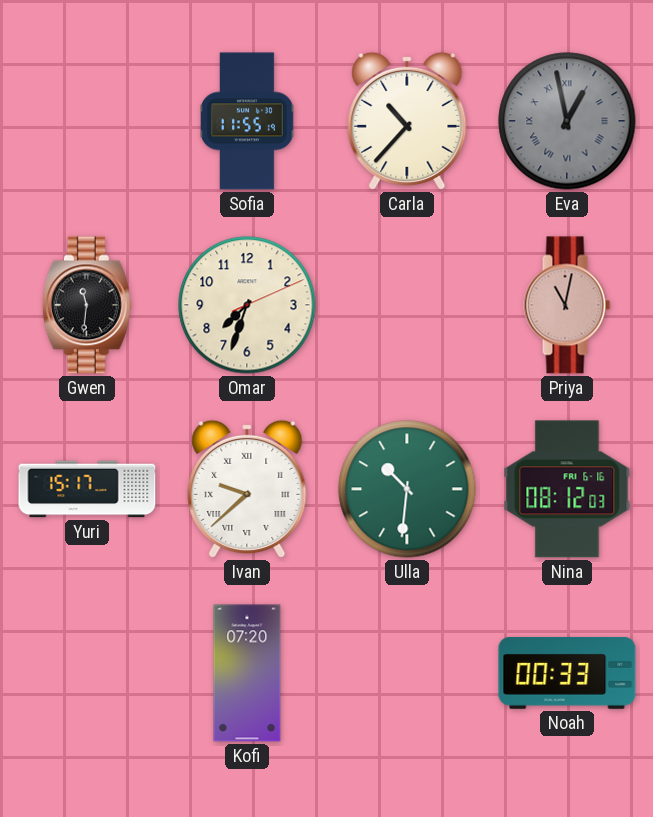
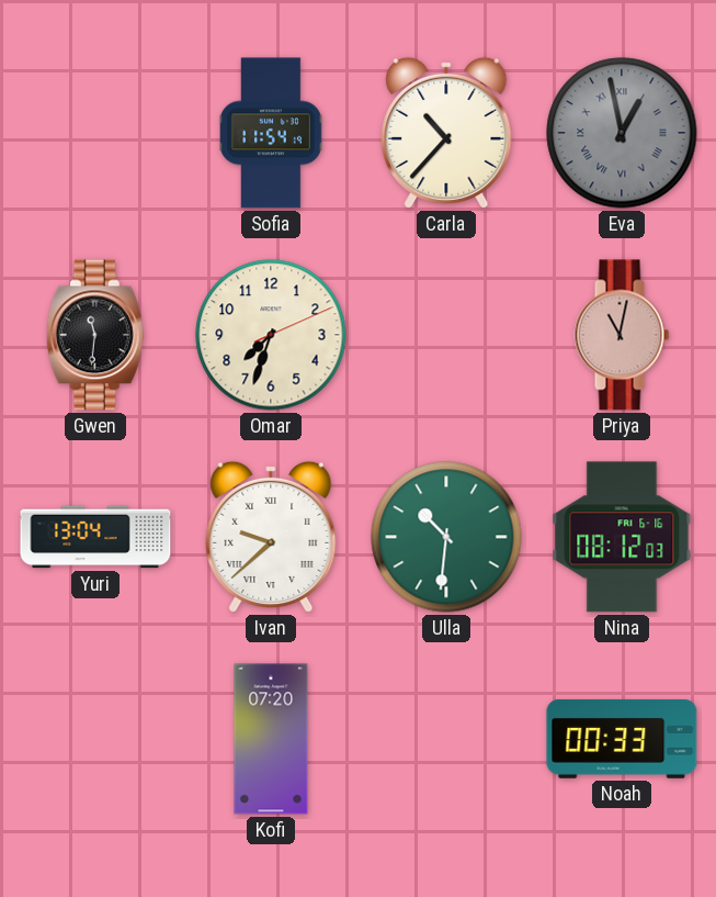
Sofia: 11:55 -> 11:54 (271, 133)
Yuri: 15:17 -> 13:04 (95, 537)
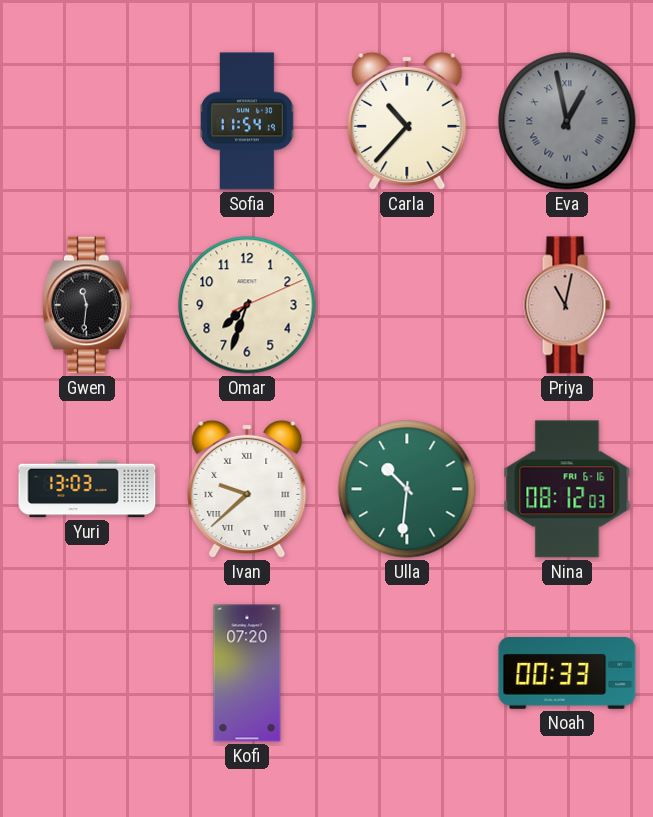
Yuri: 13:04 -> 13:03 (87, 489)
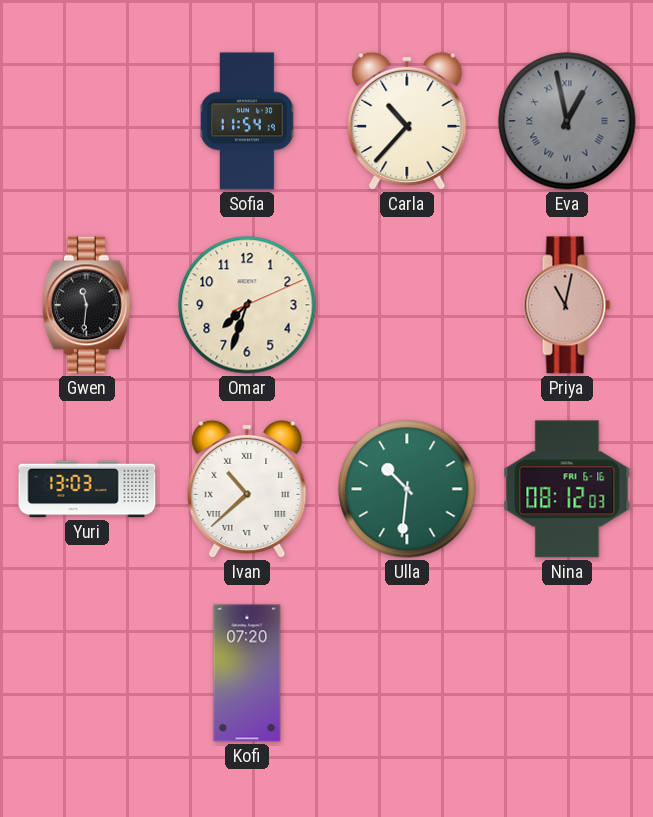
Ivan: 9:38 -> 10:38 (247, 489)
Noah: 00:33 -> none (567, 674)
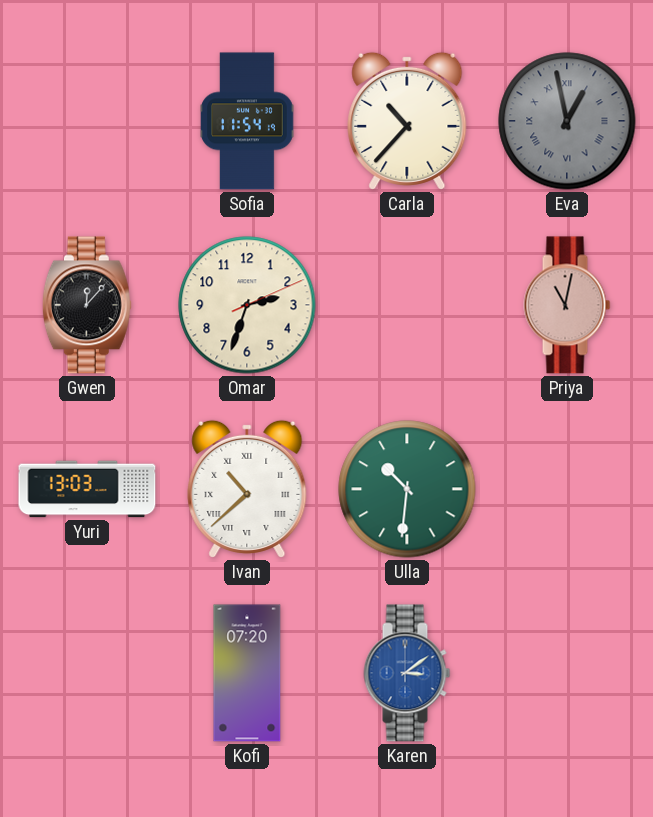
Gwen: 11:31 -> 12:07 (87, 305)
Omar: 7:33 -> 2:33 (247, 305)
Nina: 08:12 -> none (567, 489)
Karen: none -> 3:09 (407, 673)
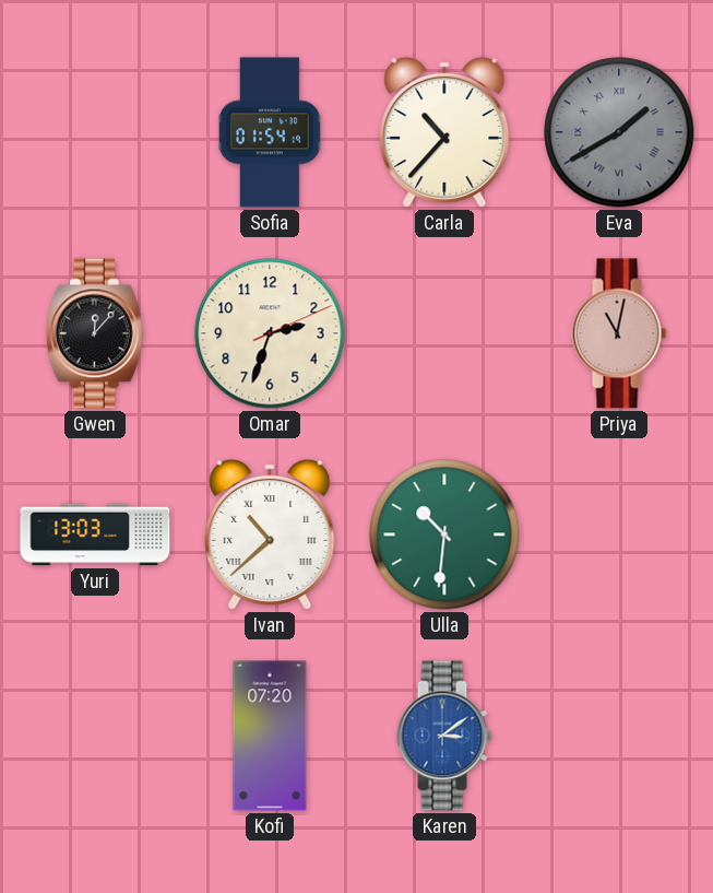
Sofia: 11:54 -> 01:54 (270, 132)
Eva: 12:58 -> 1:40 (619, 132)
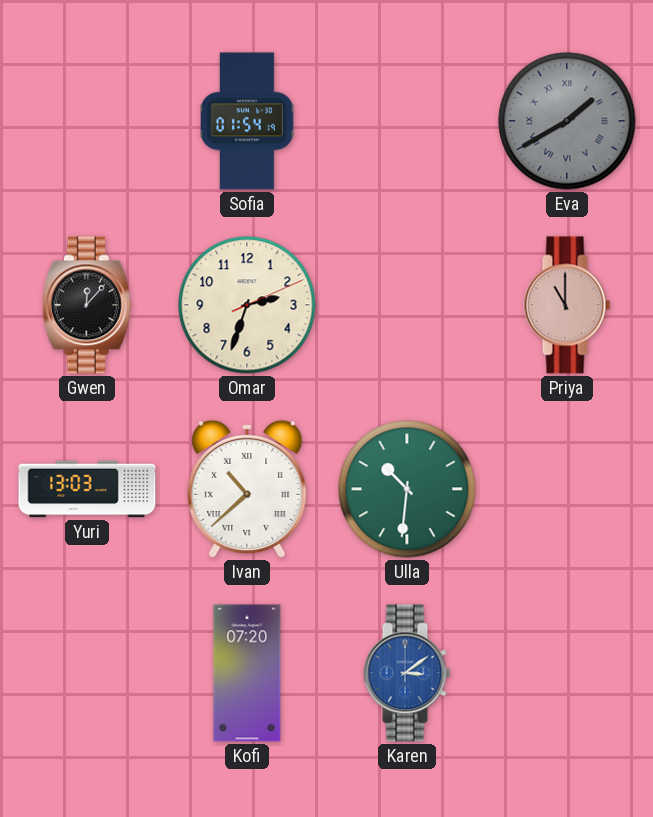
Carla: 10:37 -> none (444, 132)
Priya: 11:02 -> 11:00 (567, 305)
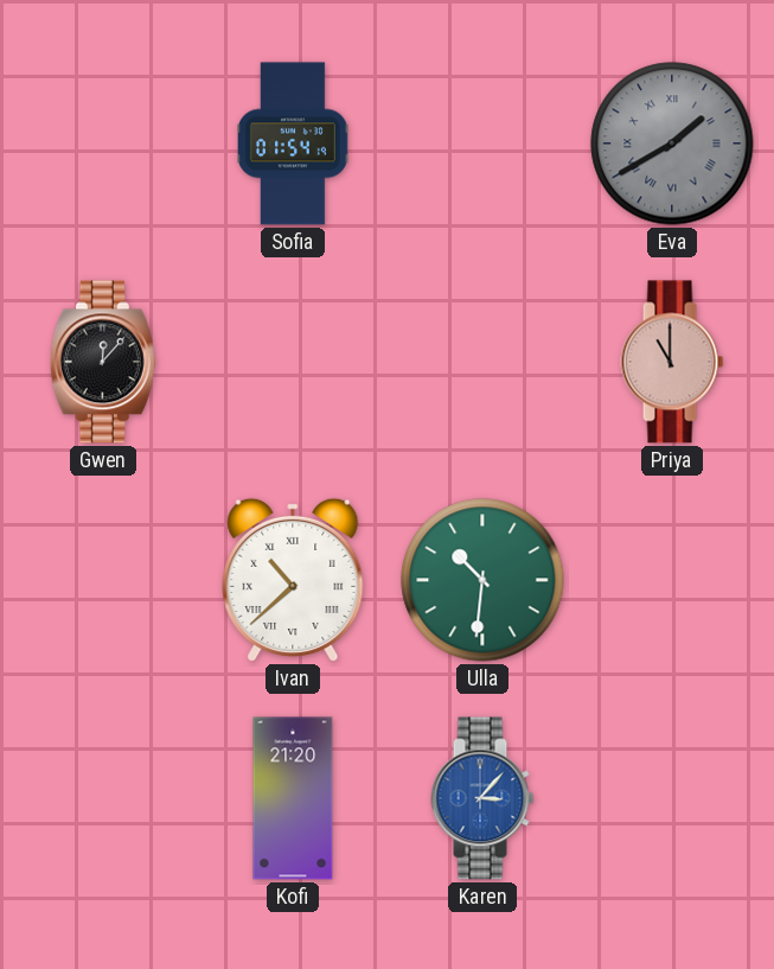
Omar: 2:33 -> none (247, 305)
Yuri: 13:03 -> none (87, 489)
Kofi: 07:20 -> 21:20 (293, 798)
Karen: 3:09 -> 3:07 (482, 798)
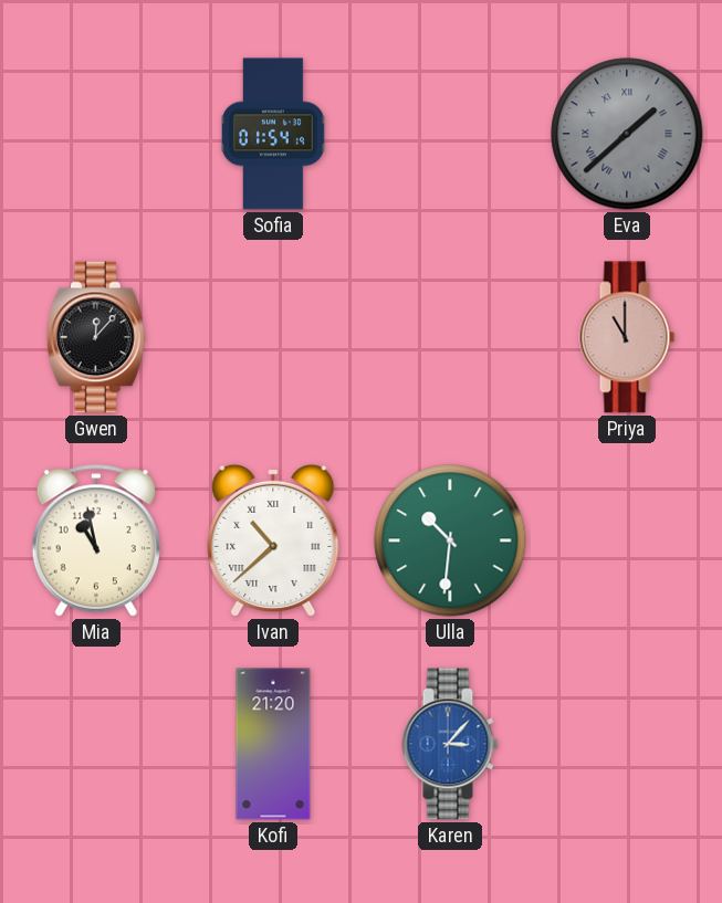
Eva: 1:40 -> 1:38 (627, 134)
Mia: none -> 10:58 (96, 540)
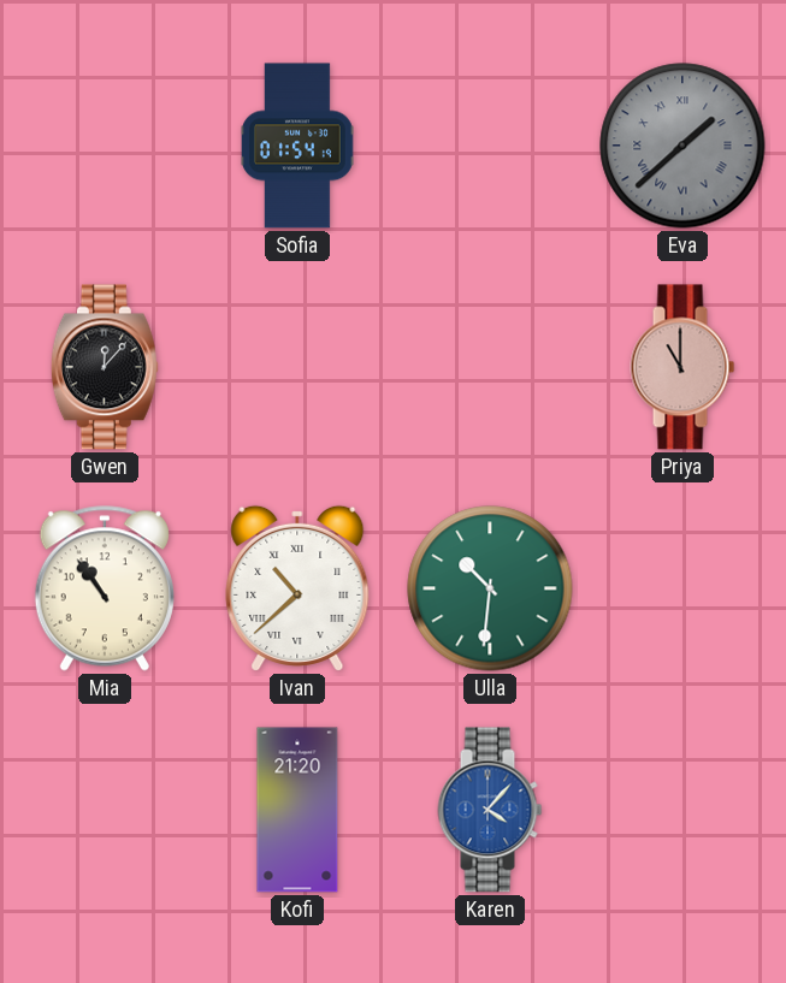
Mia: 10:58 -> 10:54 (105, 588)
Karen: 3:07 -> 4:07 (490, 810)
